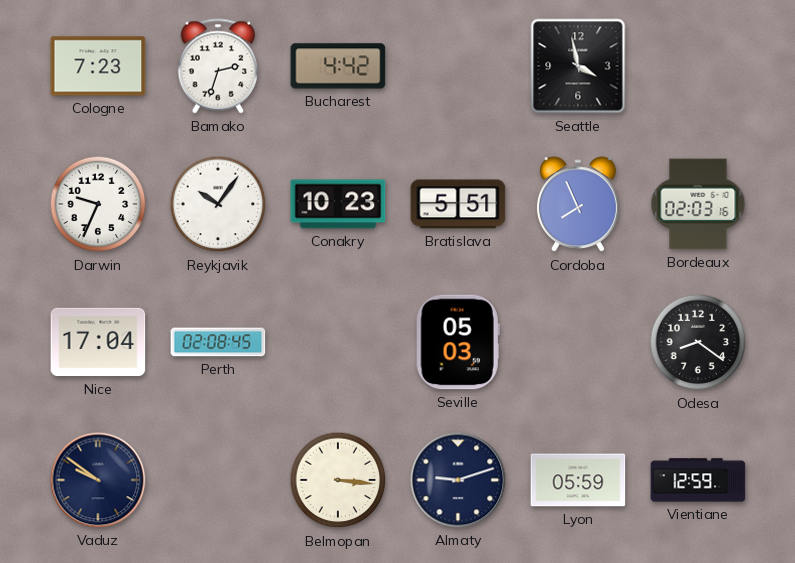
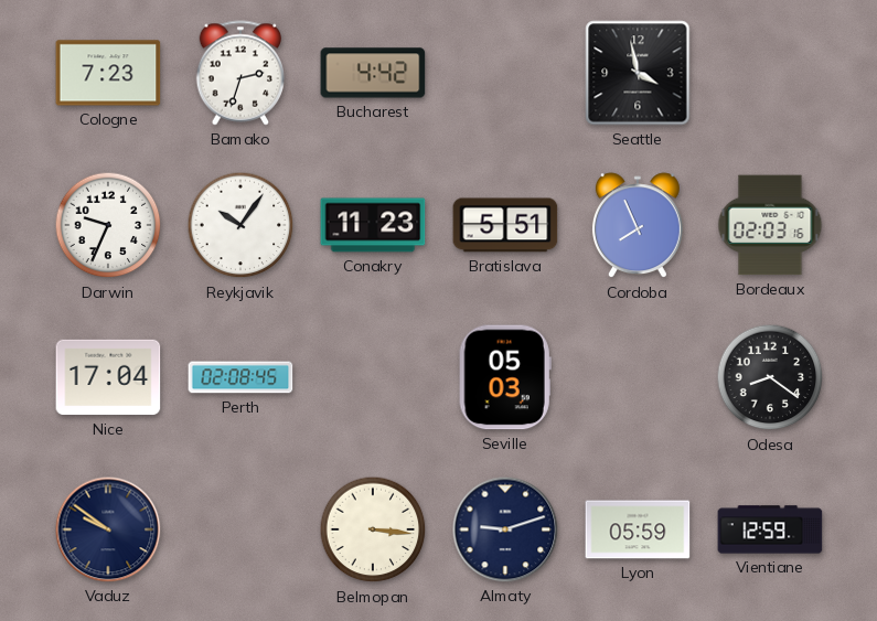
Conakry: 10:23 -> 11:23 (373, 225)
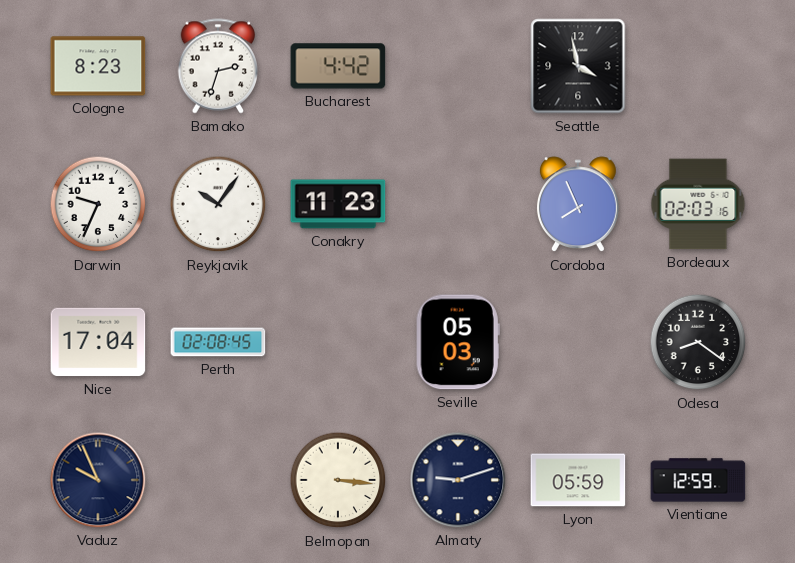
Cologne: 7:23 -> 8:23 (98, 66)
Bratislava: 5:51 -> none (505, 225)
Vaduz: 9:51 -> 9:56 (98, 480)
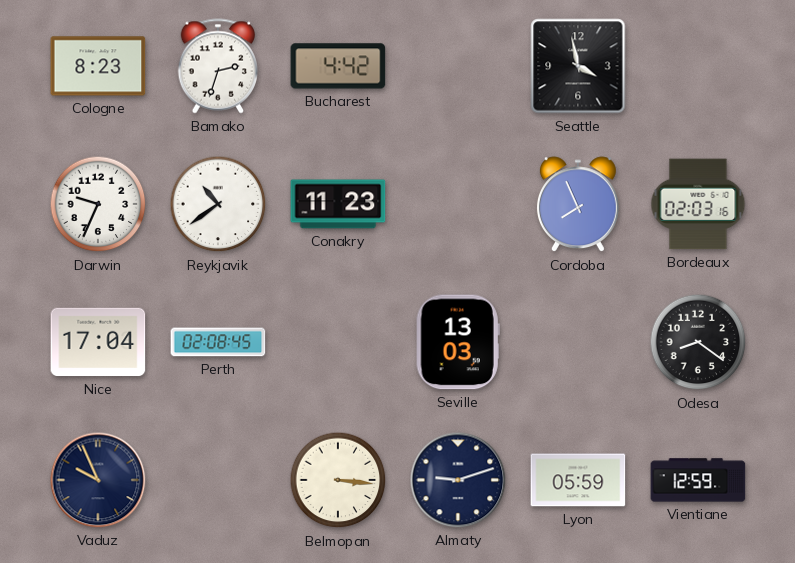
Reykjavik: 10:06 -> 10:39 (218, 204)
Seville: 05:03 -> 13:03 (458, 342)
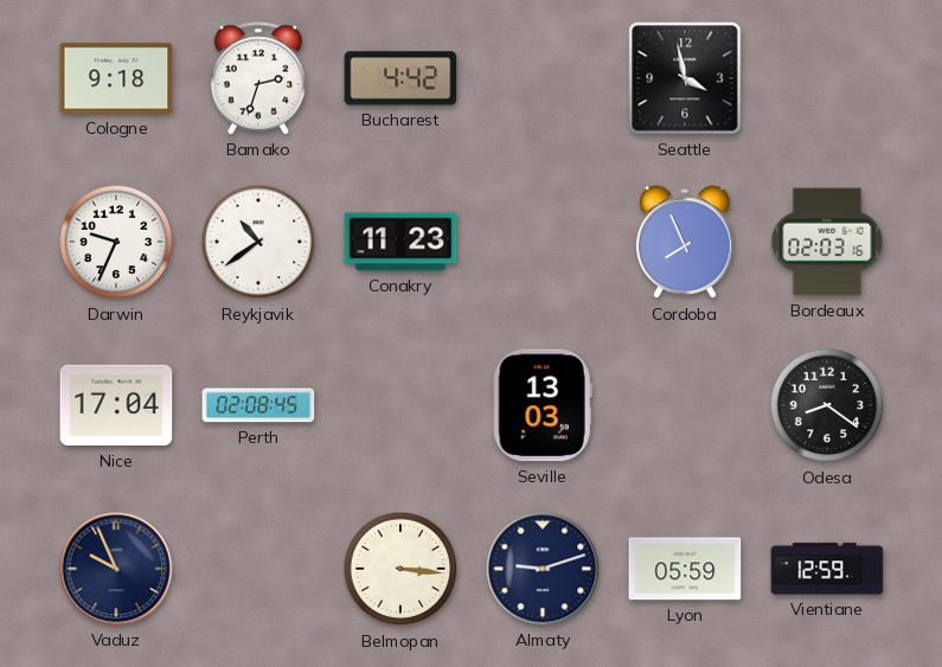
Cologne: 8:23 -> 9:18 (116, 78)
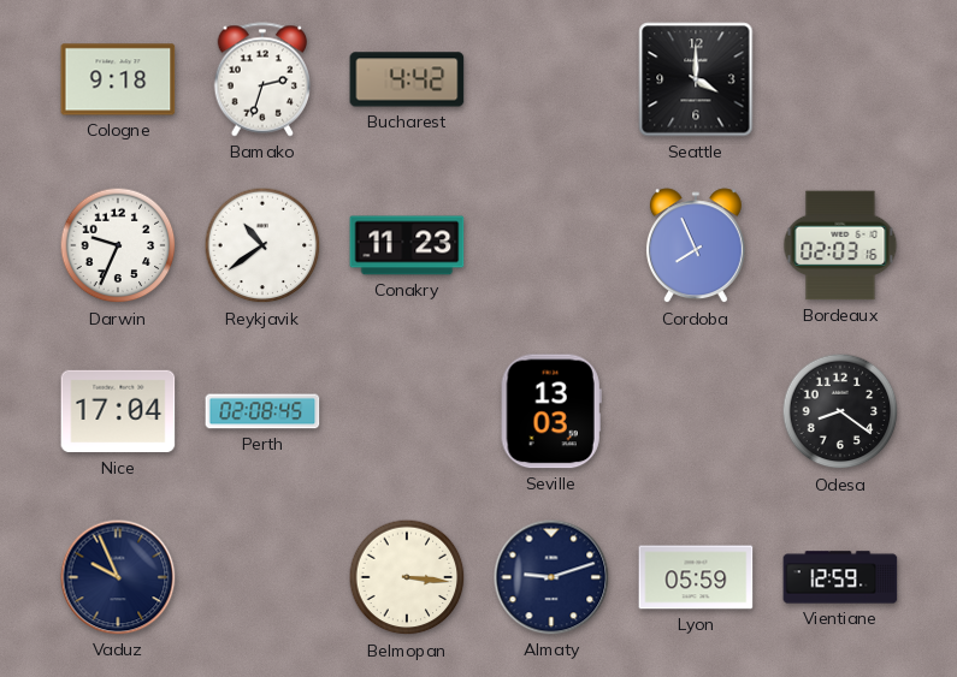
Seattle: 3:58 -> 4:00 (696, 79)
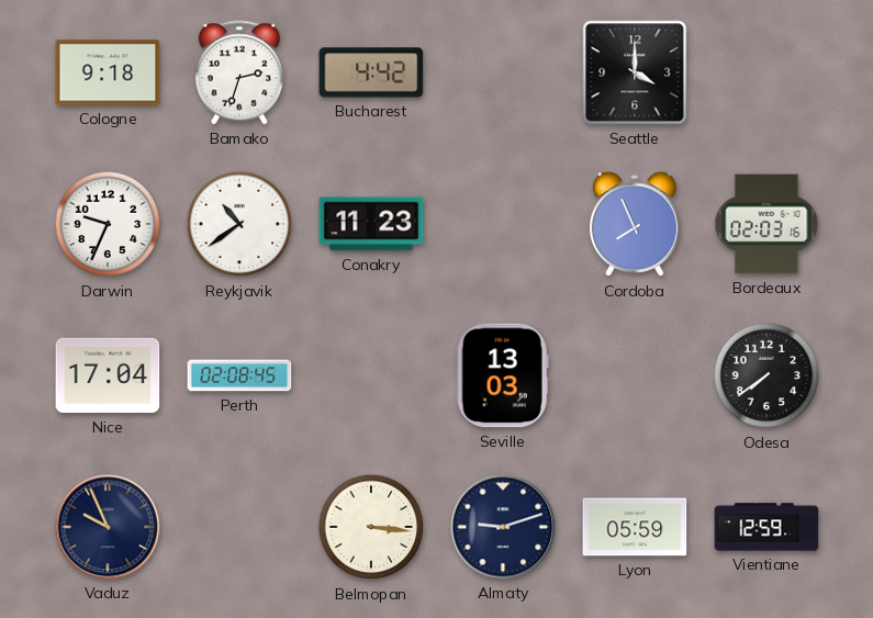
Odesa: 8:21 -> 7:39 (766, 375)
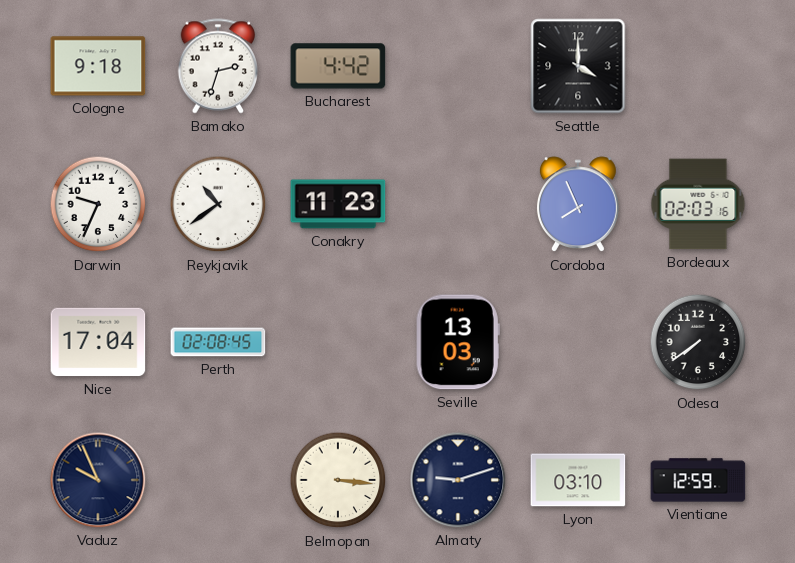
Lyon: 05:59 -> 03:10 (578, 480)
